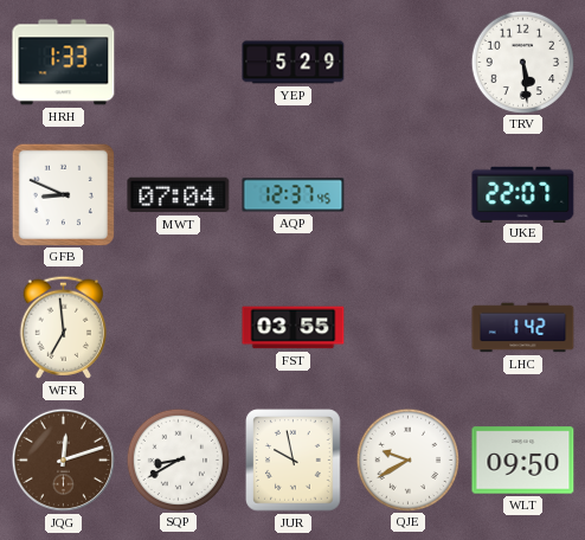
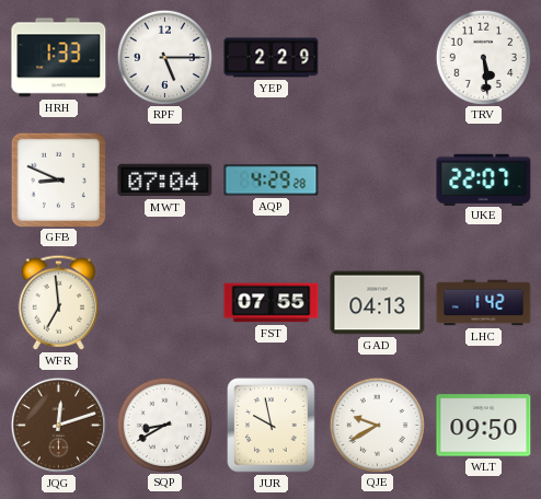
RPF: none -> 5:15 (164, 57)
YEP: 5:29 -> 2:29 (272, 58)
AQP: 12:37 -> 4:29 (272, 181)
FST: 03:55 -> 07:55 (272, 303)
GAD: none -> 04:13 (378, 303)
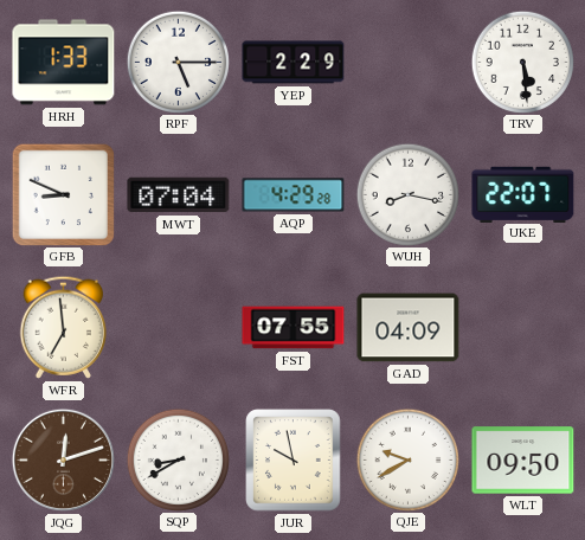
WUH: none -> 8:17 (407, 194)
GAD: 04:13 -> 04:09 (409, 328)
LHC: 1:42 -> none (484, 303)
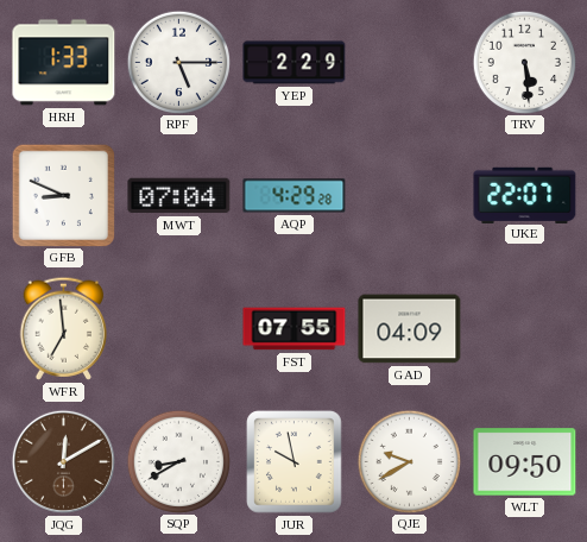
WUH: 8:17 -> none (407, 194)
JQG: 12:12 -> 12:10 (63, 461)
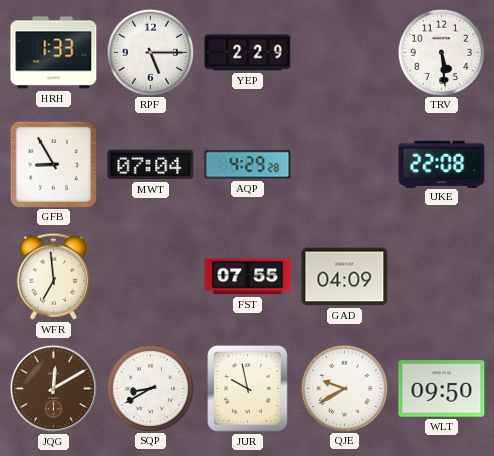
GFB: 8:49 -> 8:55 (53, 164)
UKE: 22:07 -> 22:08 (442, 164)
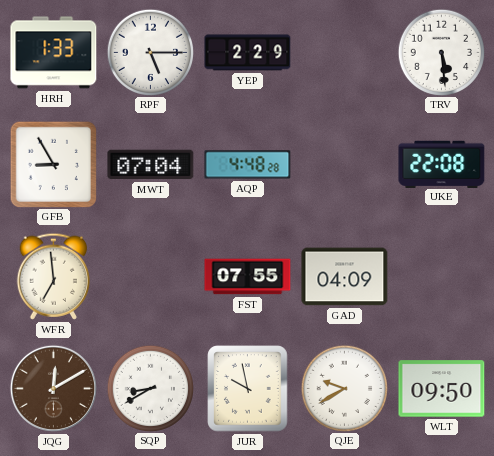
AQP: 4:29 -> 4:48 (248, 165)
